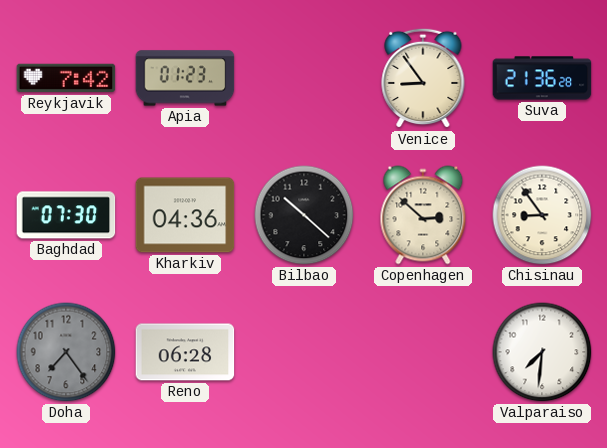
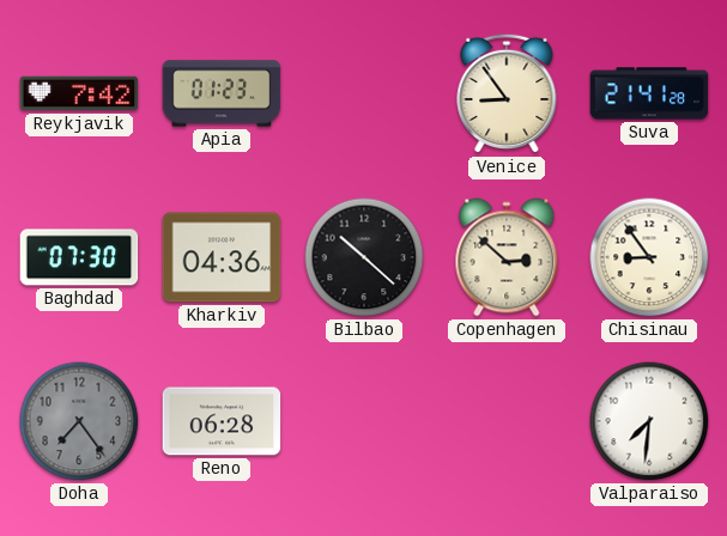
Suva: 21:36 -> 21:41 (649, 93)
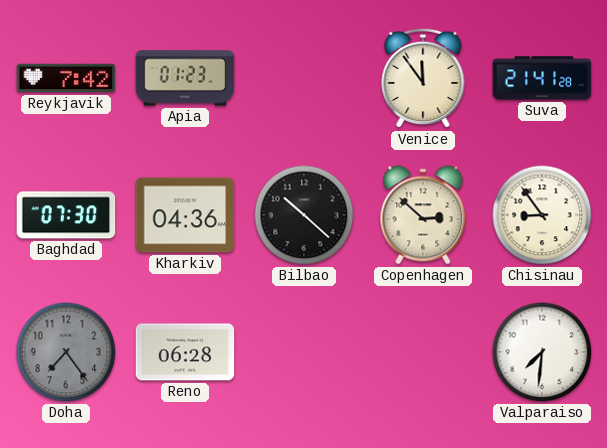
Venice: 8:54 -> 11:54 (423, 78)
